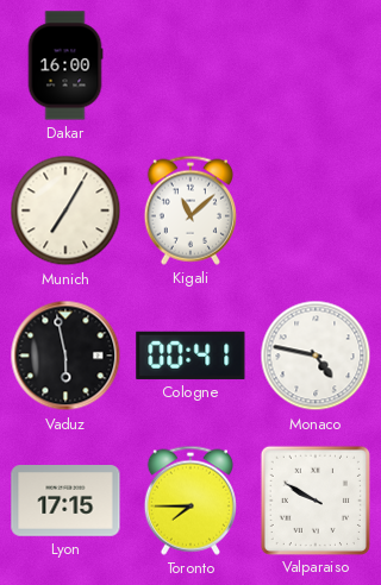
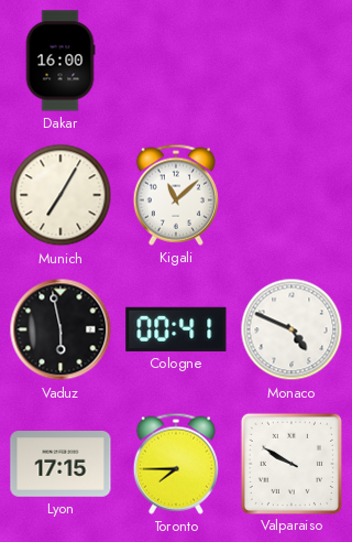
Monaco: 4:47 -> 4:49 (291, 329)
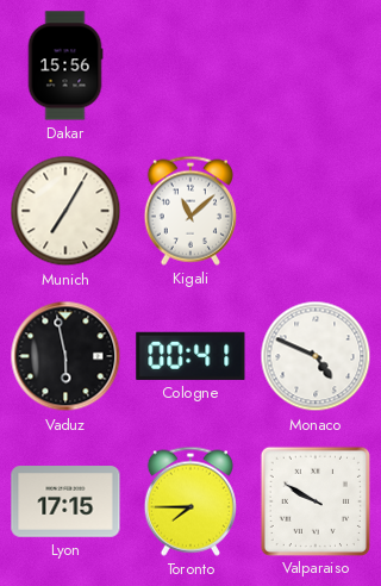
Dakar: 16:00 -> 15:56 (65, 66)
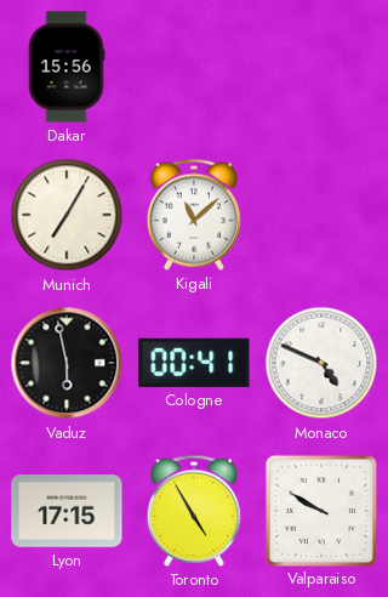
Toronto: 7:45 -> 4:55 (194, 511)
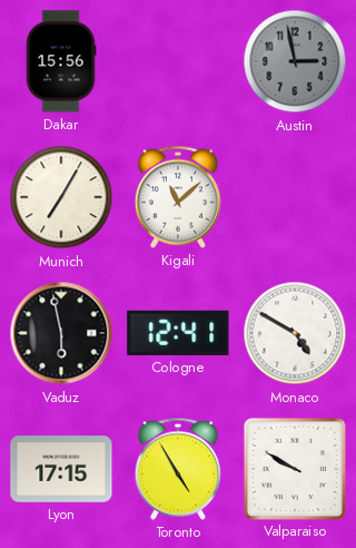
Austin: none -> 2:58 (295, 61)
Cologne: 00:41 -> 12:41 (178, 333)
Monaco: 4:49 -> 4:50 (295, 333)
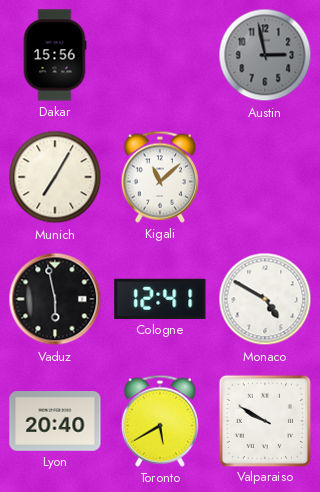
Lyon: 17:15 -> 20:40 (55, 421)
Toronto: 4:55 -> 5:40 (160, 421)
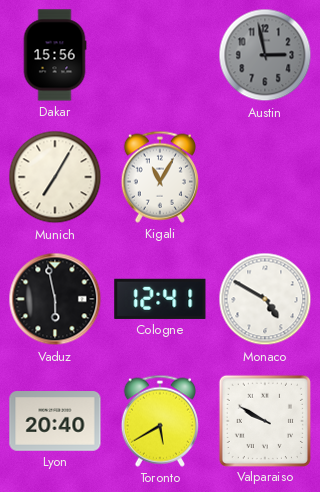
Kigali: 11:08 -> 11:05 (160, 177)
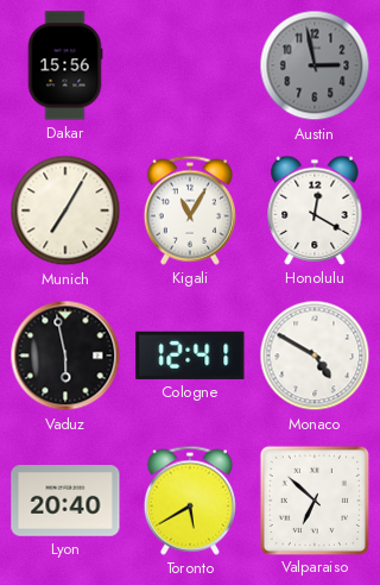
Honolulu: none -> 12:20 (315, 210)
Valparaiso: 9:50 -> 6:52 (313, 499)
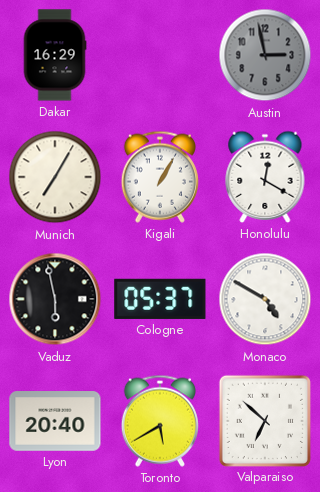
Dakar: 15:56 -> 16:29 (55, 55)
Kigali: 11:05 -> 1:05 (160, 177)
Cologne: 12:41 -> 05:37 (160, 299)
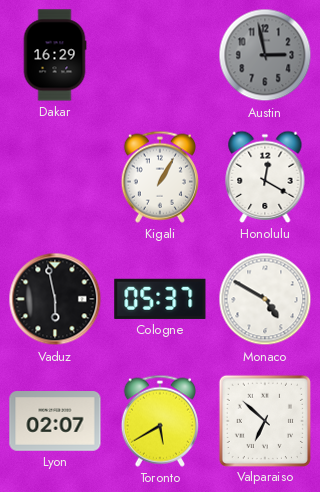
Munich: 7:05 -> none (55, 177)
Lyon: 20:40 -> 02:07 (55, 421)
